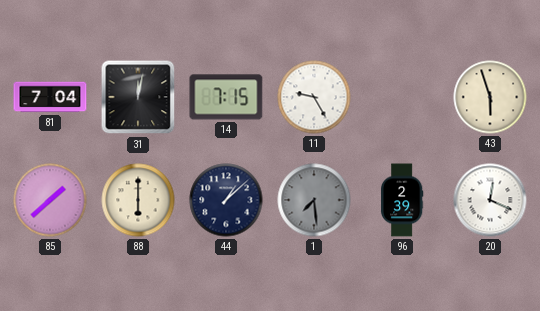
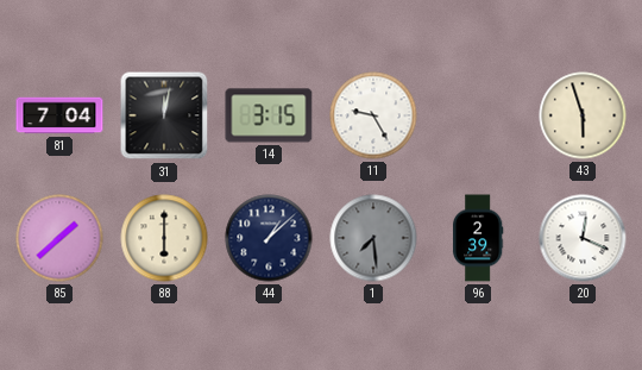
14: 7:15 -> 3:15 (269, 115)
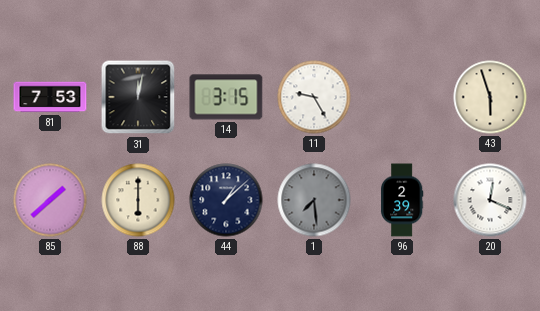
81: 7:04 -> 7:53 (50, 97)
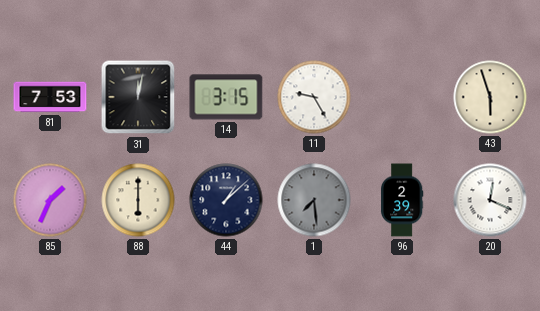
85: 1:38 -> 1:34 (50, 200)
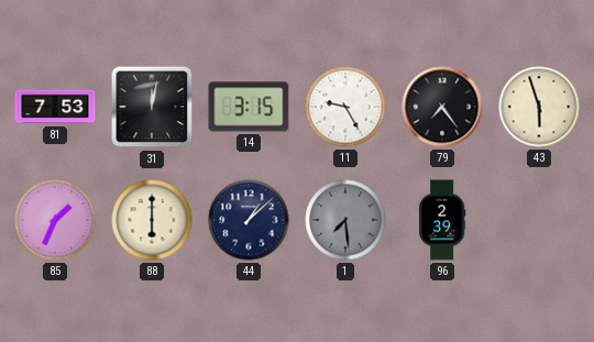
79: none -> 7:24 (442, 107)
20: 12:19 -> none (490, 200)
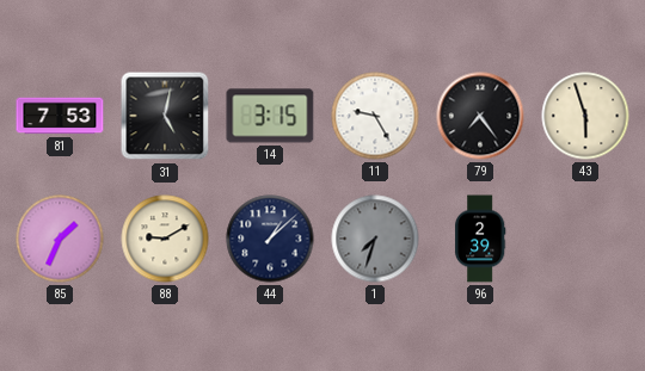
31: 12:02 -> 5:02 (165, 116)
88: 6:00 -> 9:10 (165, 239)
1: 7:29 -> 7:33 (375, 239)
